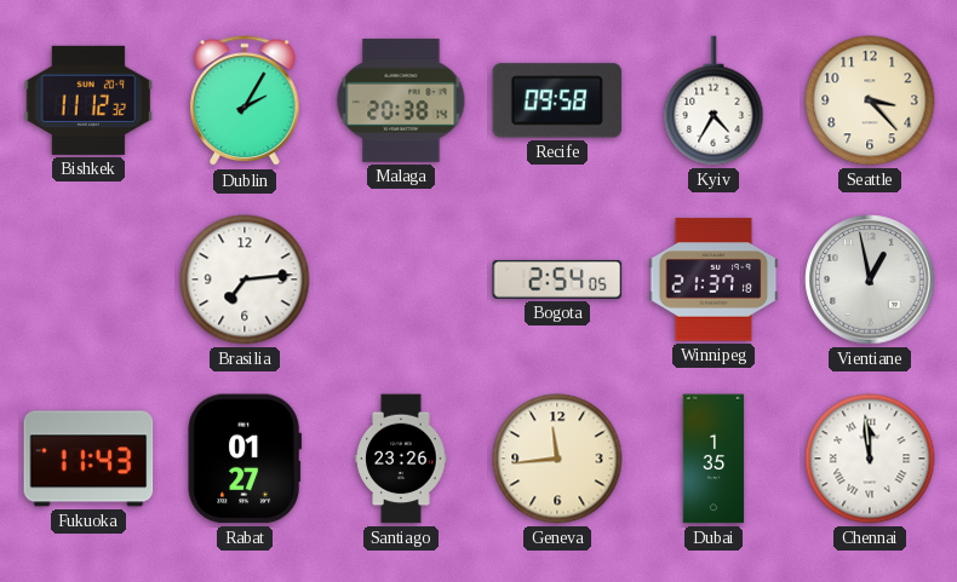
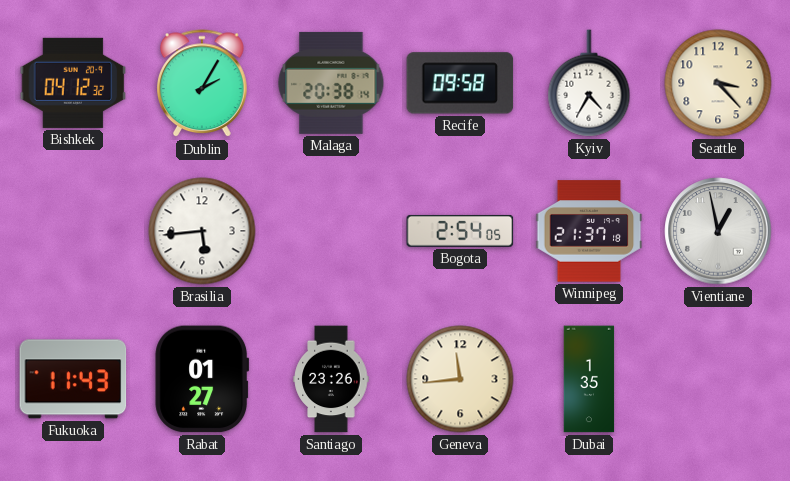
Bishkek: 11:12 -> 04:12 (73, 83)
Brasilia: 7:14 -> 5:44 (202, 231)
Chennai: 11:59 -> none (870, 459)
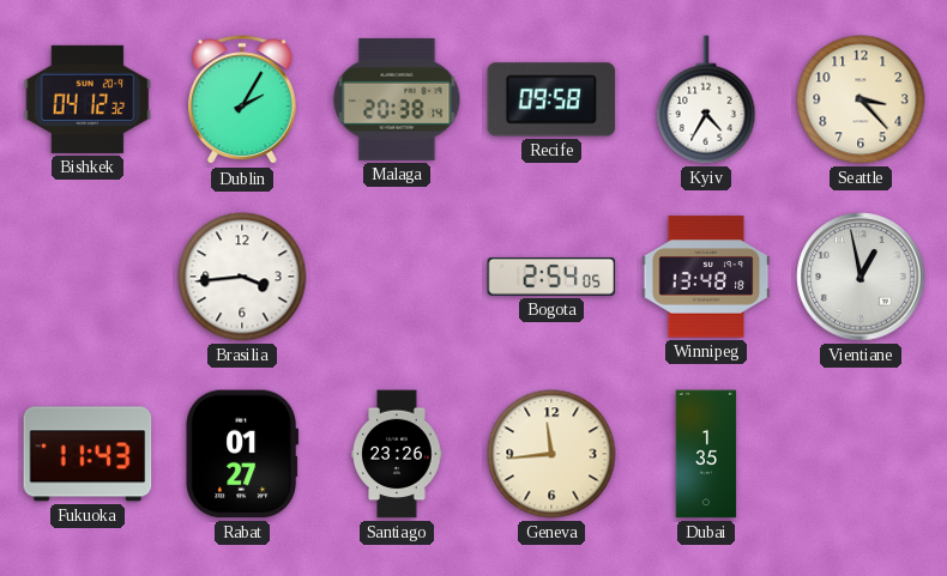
Brasilia: 5:44 -> 3:44 (242, 277)
Winnipeg: 21:37 -> 13:48 (706, 277)
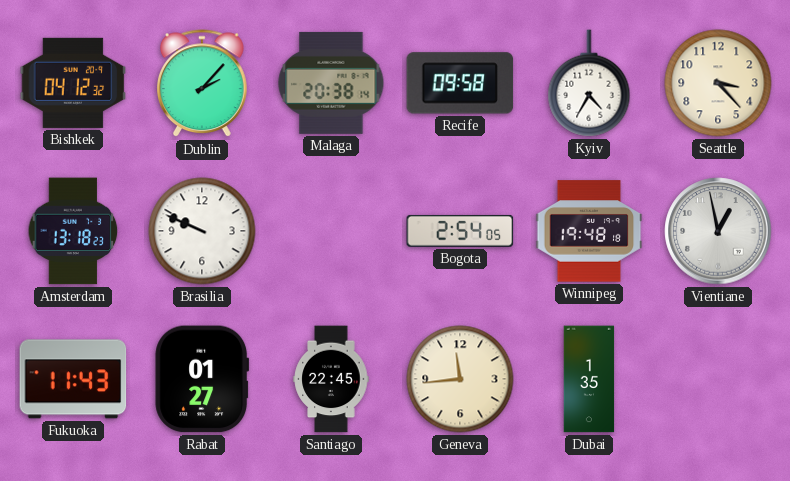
Dublin: 2:05 -> 2:07 (203, 84)
Amsterdam: none -> 13:18 (73, 231)
Brasilia: 3:44 -> 9:49 (202, 231)
Winnipeg: 13:48 -> 19:48 (589, 231)
Santiago: 23:26 -> 22:45 (331, 379)
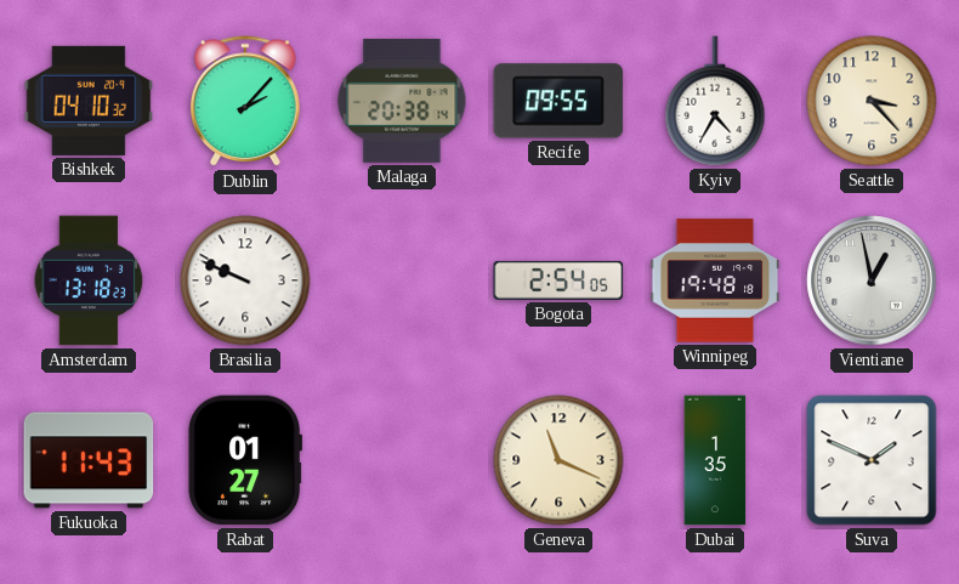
Bishkek: 04:12 -> 04:10 (89, 101)
Recife: 09:58 -> 09:55 (558, 101)
Santiago: 22:45 -> none (331, 379)
Geneva: 11:44 -> 11:19 (558, 460)
Suva: none -> 1:49 (872, 460)
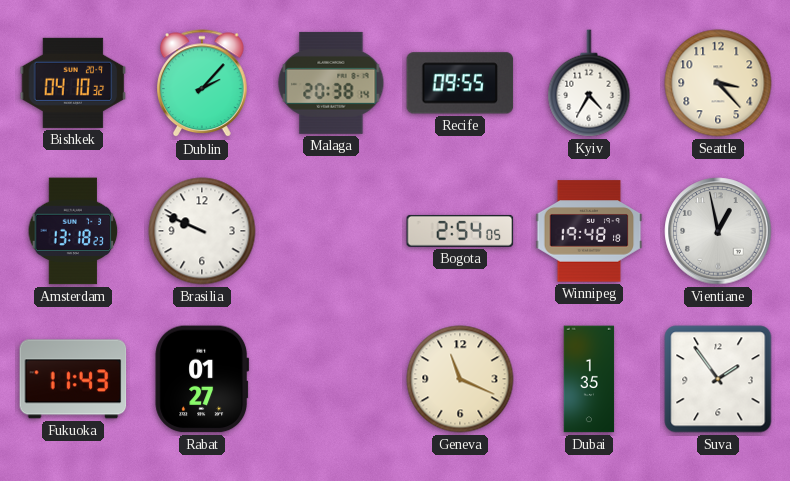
Suva: 1:49 -> 1:54 (718, 379)
